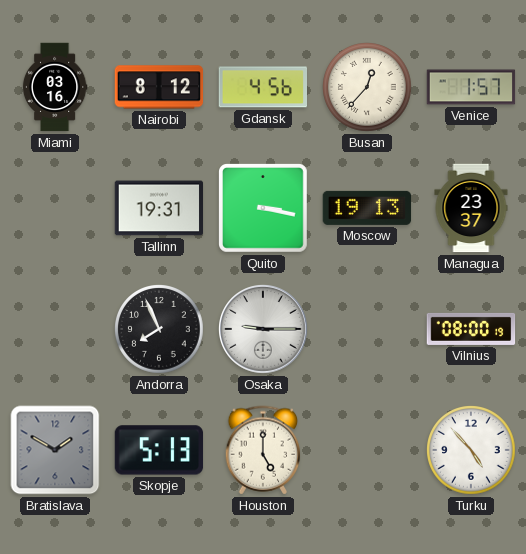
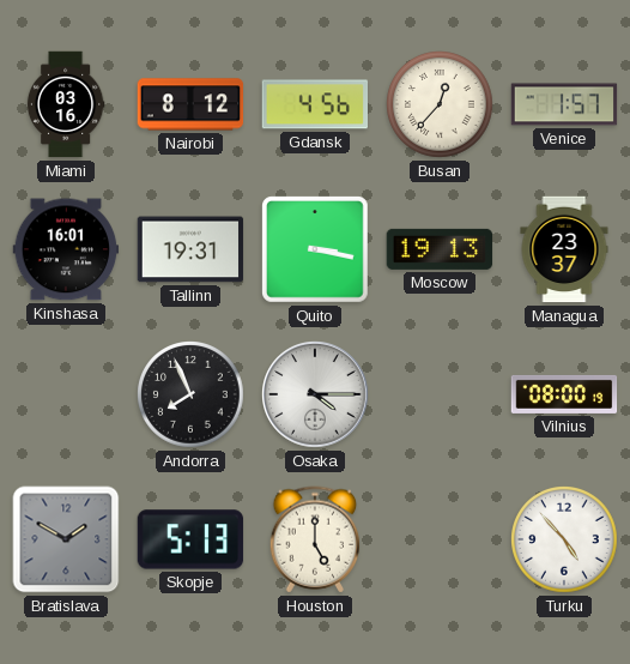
Kinshasa: none -> 16:01 (66, 249)
Osaka: 9:15 -> 4:15 (315, 394)
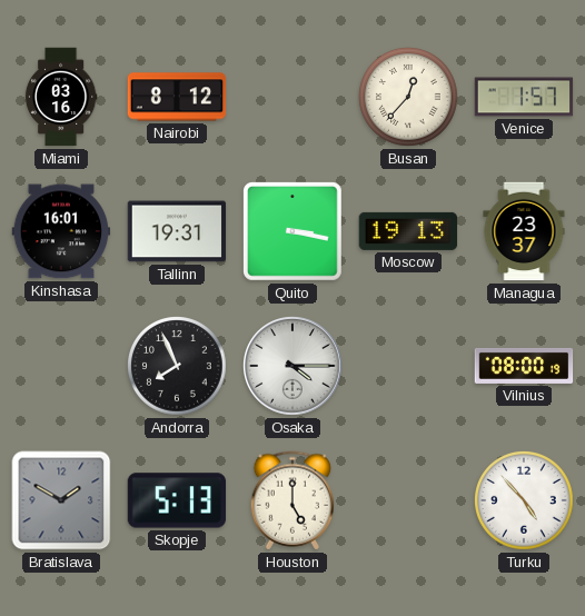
Gdansk: 4:56 -> none (314, 104)
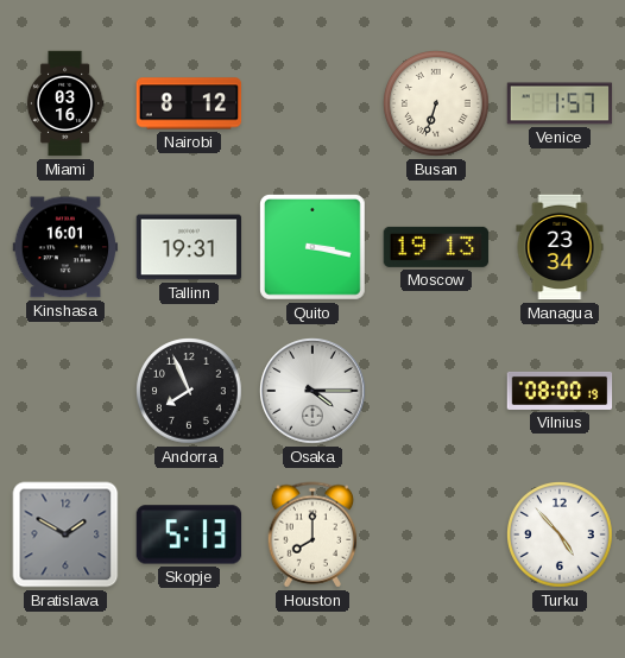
Busan: 12:37 -> 6:33 (437, 105)
Managua: 23:37 -> 23:34 (560, 247)
Houston: 5:00 -> 8:00 (312, 534)
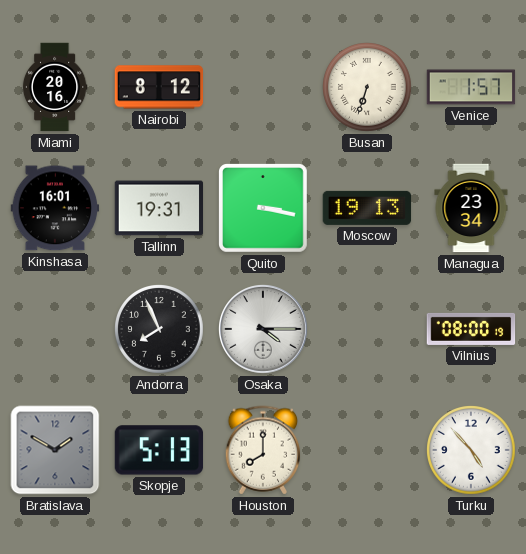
Miami: 03:16 -> 20:16 (55, 87)
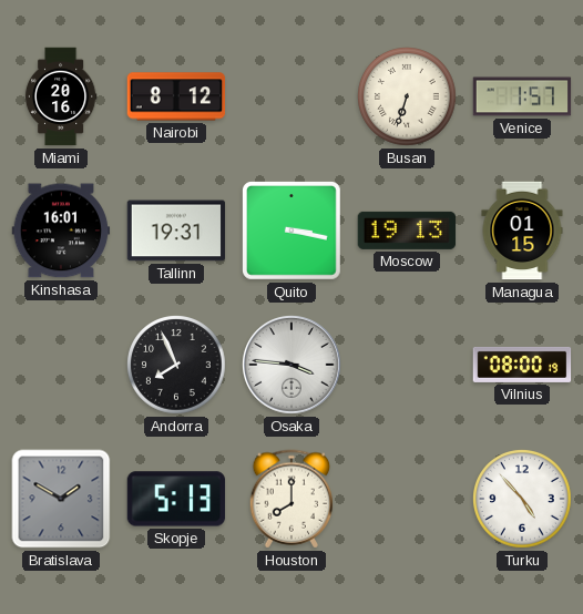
Managua: 23:34 -> 01:15 (522, 231)
Osaka: 4:15 -> 3:46 (291, 365)
